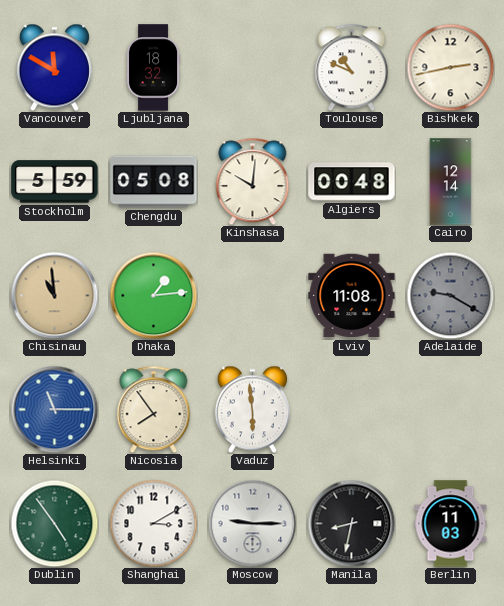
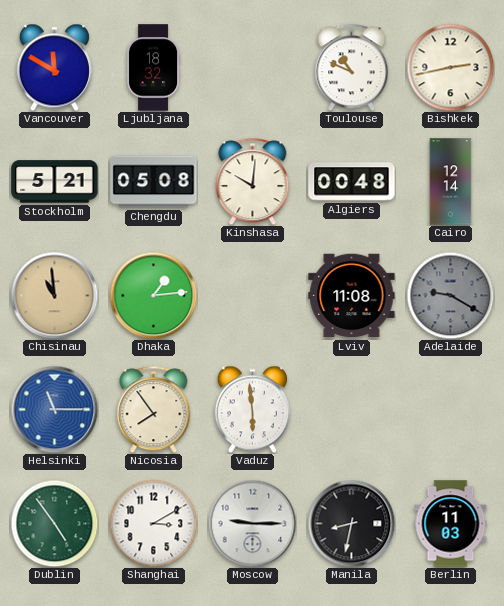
Stockholm: 5:59 -> 5:21 (55, 182)
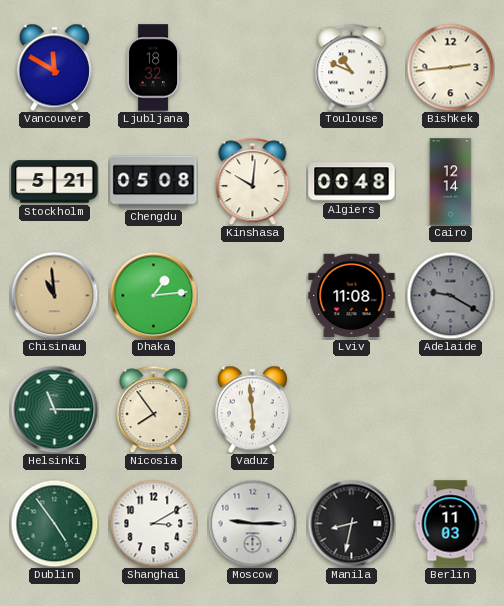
Bishkek: 2:43 -> 2:44 (450, 67)
Helsinki dial: blue -> green (54, 409)
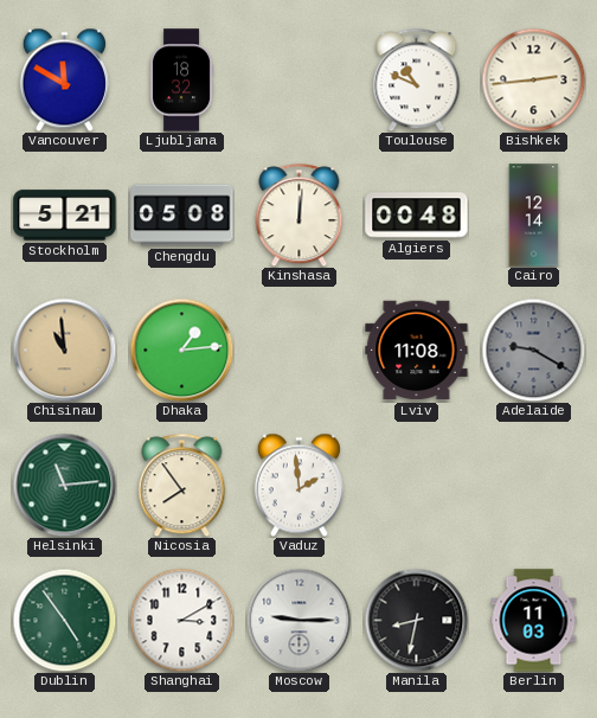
Kinshasa: 10:01 -> 12:01 (300, 214)
Helsinki: 11:15 -> 11:14 (64, 485)
Vaduz: 5:59 -> 1:59 (298, 485)
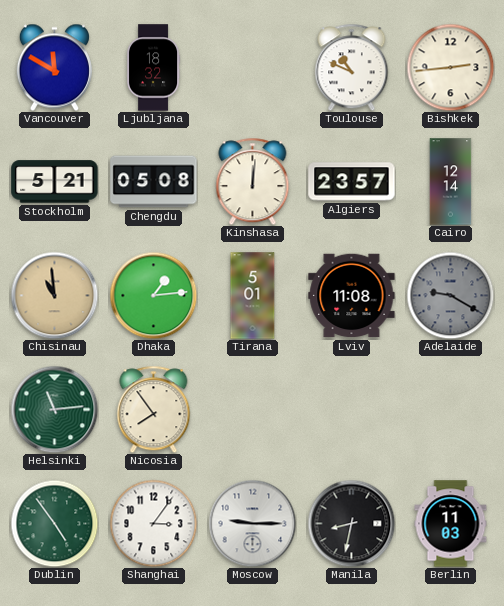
Algiers: 00:48 -> 23:57 (352, 182)
Tirana: none -> 5:01 (253, 296)
Vaduz: 1:59 -> none (298, 485)
Shanghai: 3:10 -> 3:06 (153, 523)
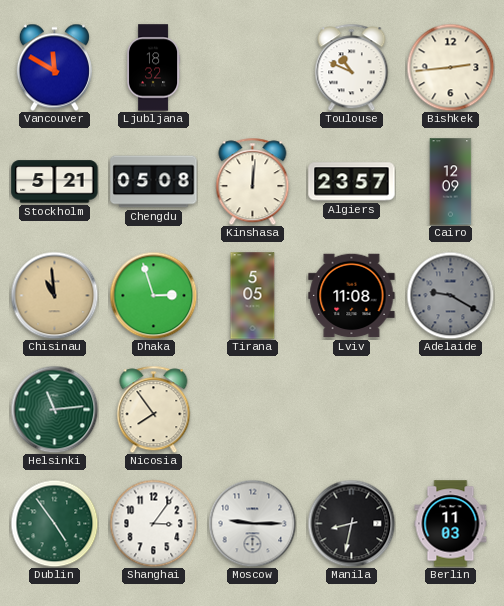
Cairo: 12:14 -> 12:09 (451, 182)
Dhaka: 1:14 -> 2:57 (153, 295)
Tirana: 5:01 -> 5:05 (253, 296)
